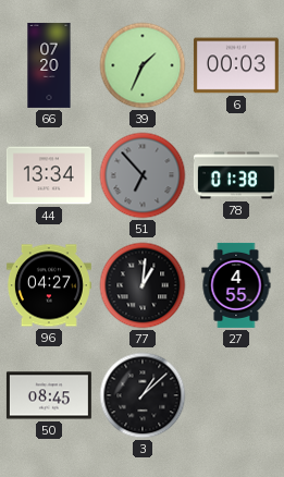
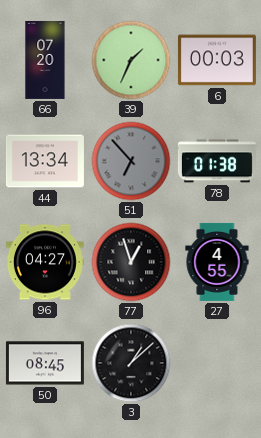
77: 1:01 -> 12:57 (131, 262)
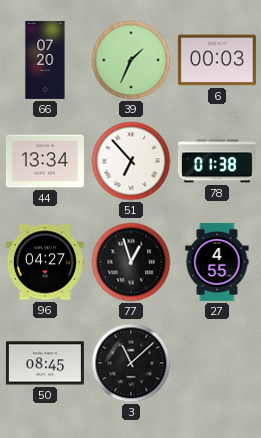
51 dial: grey -> white (131, 161)
3: 1:08 -> 11:08 (131, 363)
